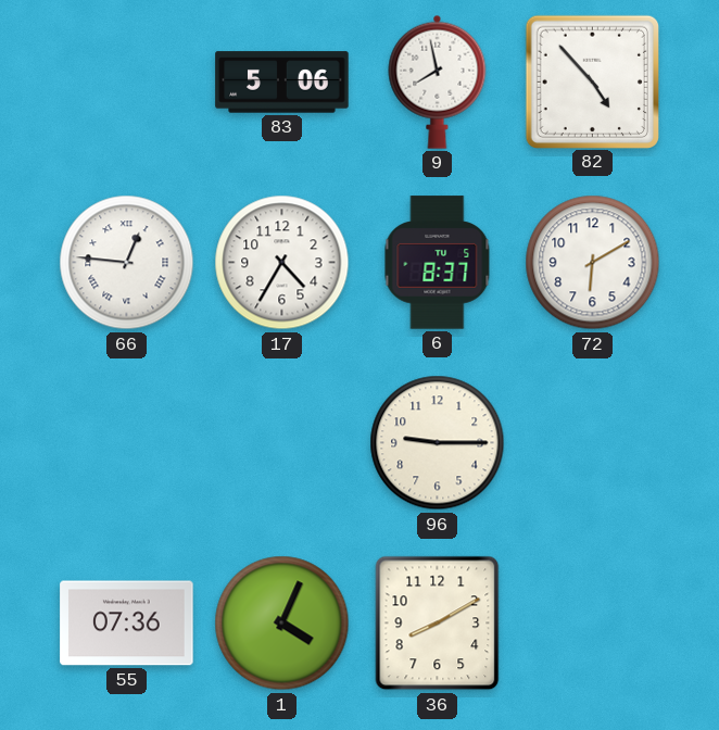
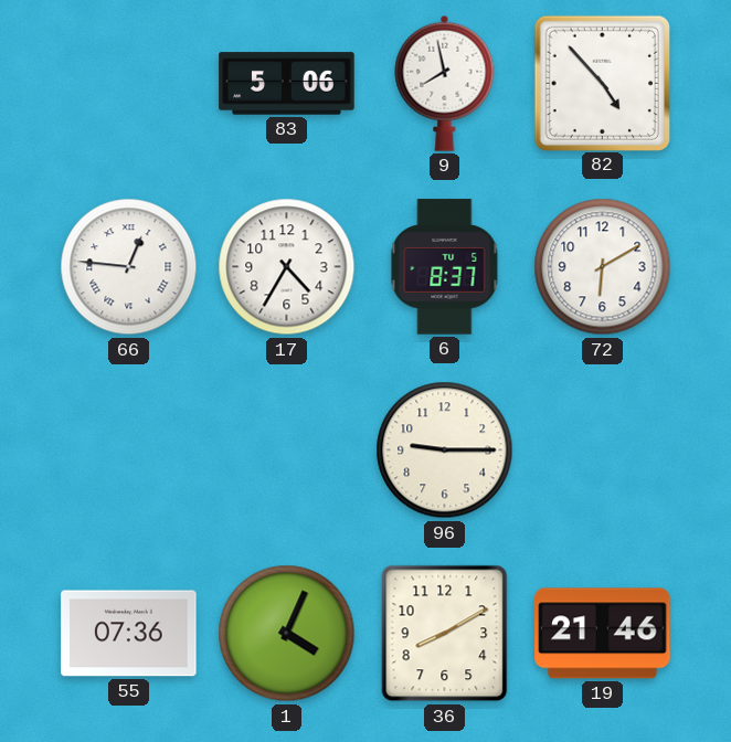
19: none -> 21:46 (603, 634)
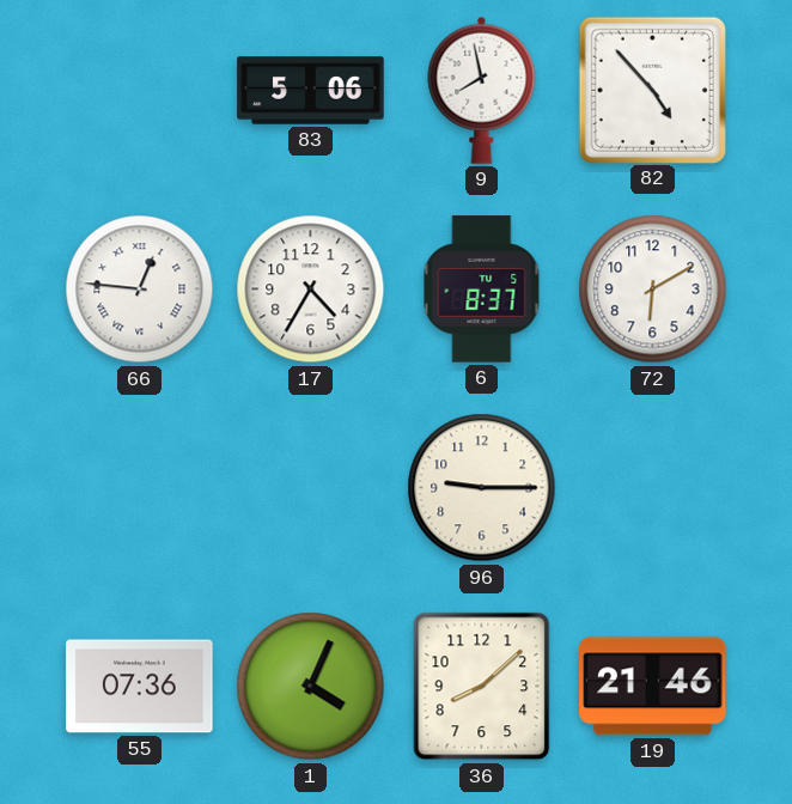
36: 8:10 -> 8:08 (482, 687)
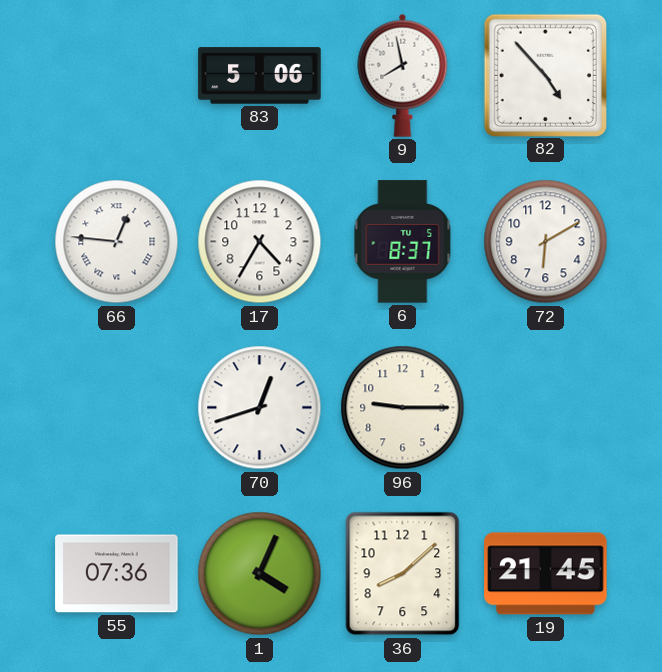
70: none -> 12:42 (260, 408)
19: 21:46 -> 21:45 (546, 574)
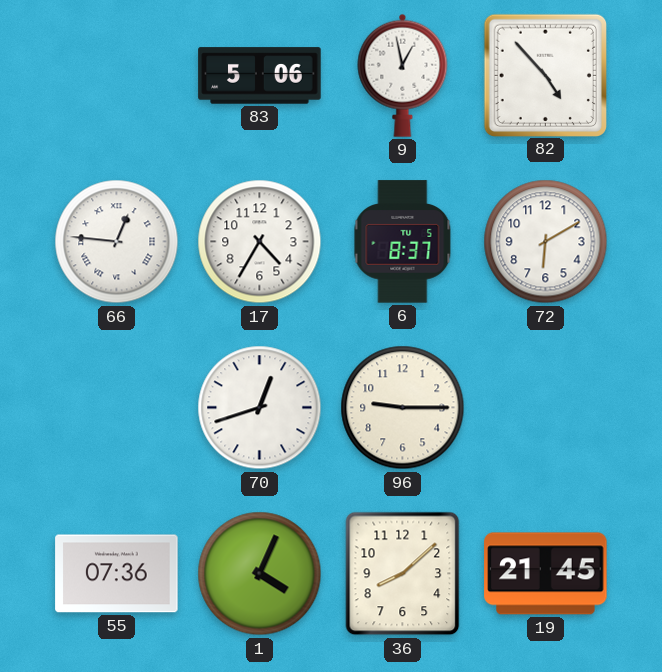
9: 7:58 -> 12:58 (403, 75)
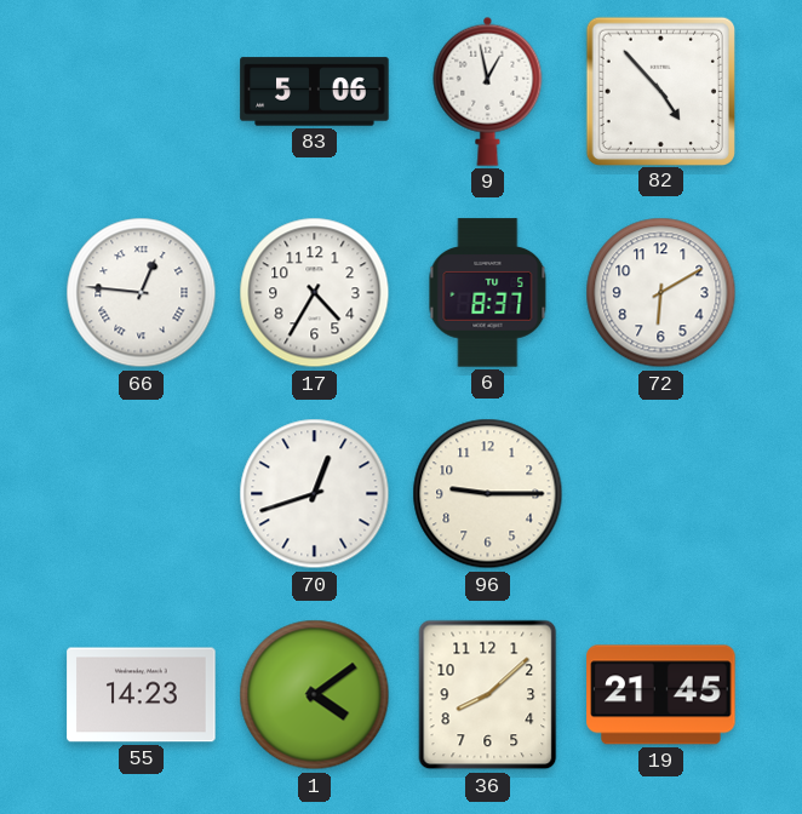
55: 07:36 -> 14:23 (142, 695)
1: 4:04 -> 4:09 (315, 695)
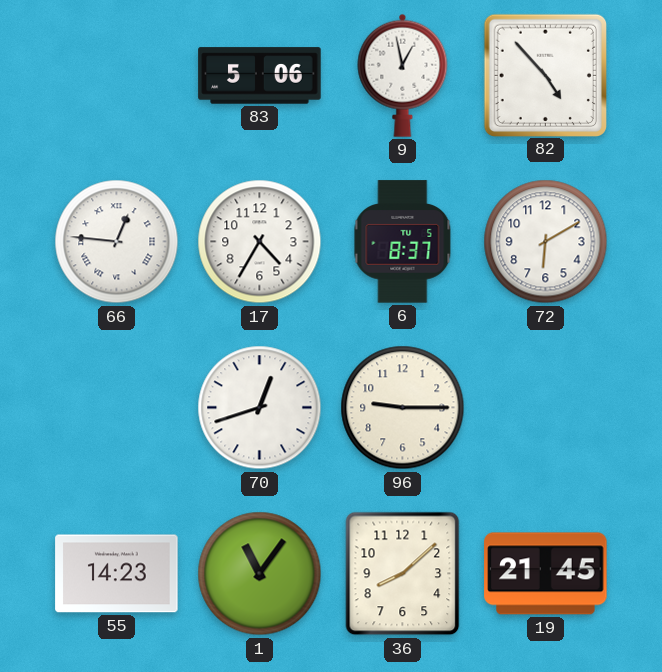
1: 4:09 -> 11:06 (260, 574)
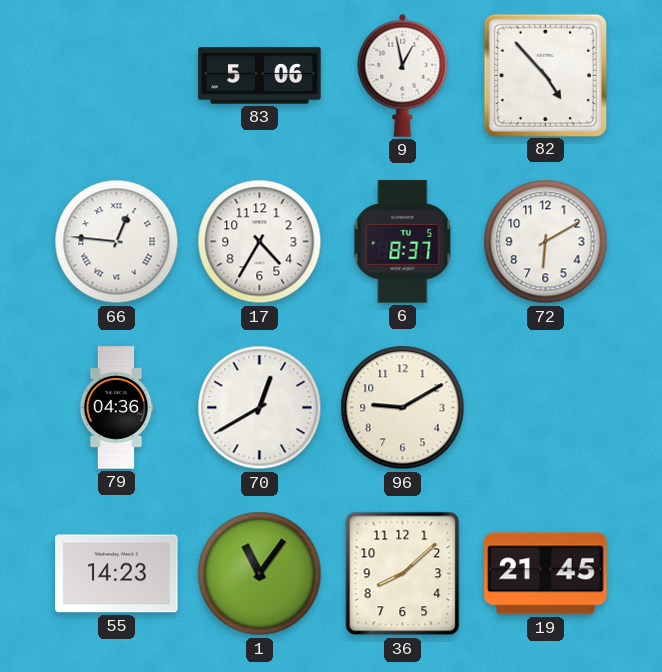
79: none -> 04:36 (116, 408)
70: 12:42 -> 12:40 (260, 408)
96: 9:15 -> 9:10 (403, 408)
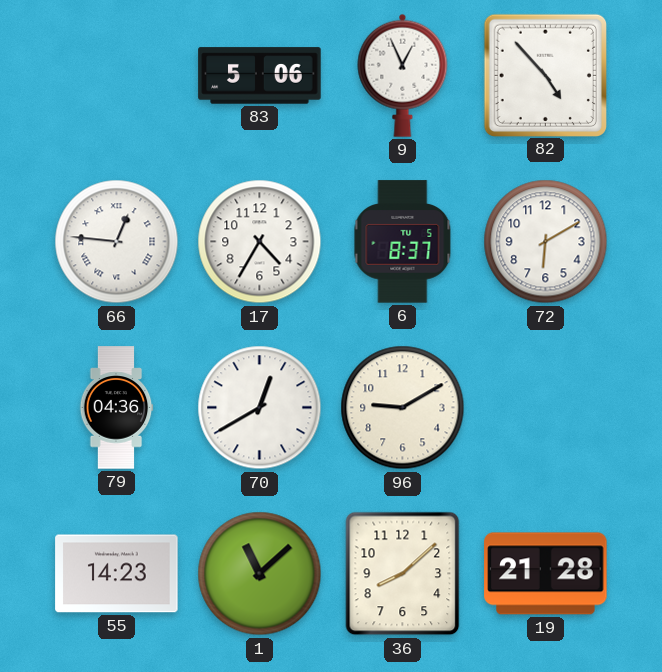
9: 12:58 -> 12:56 (403, 75)
1: 11:06 -> 11:08 (260, 574)
19: 21:45 -> 21:28 (546, 574)
